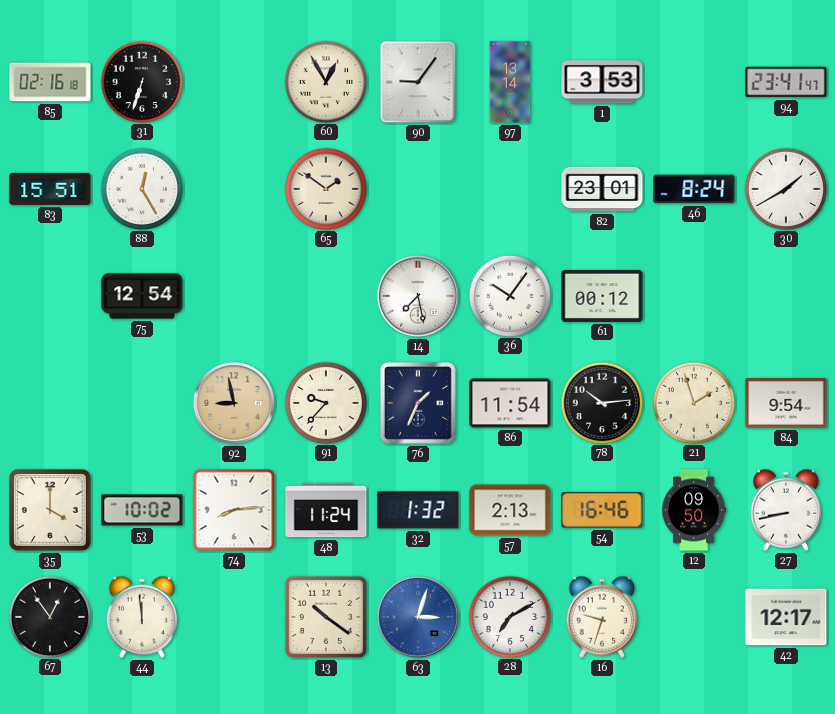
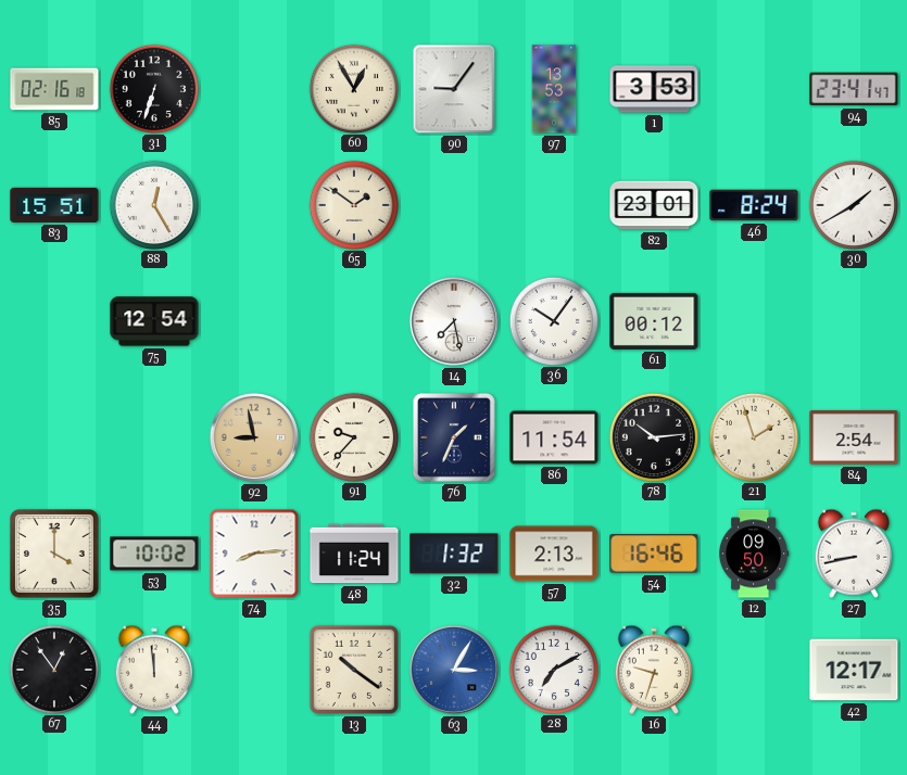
97: 13:14 -> 13:53 (554, 89)
84: 9:54 -> 2:54 (854, 437)
63: 3:03 -> 3:05 (454, 670)
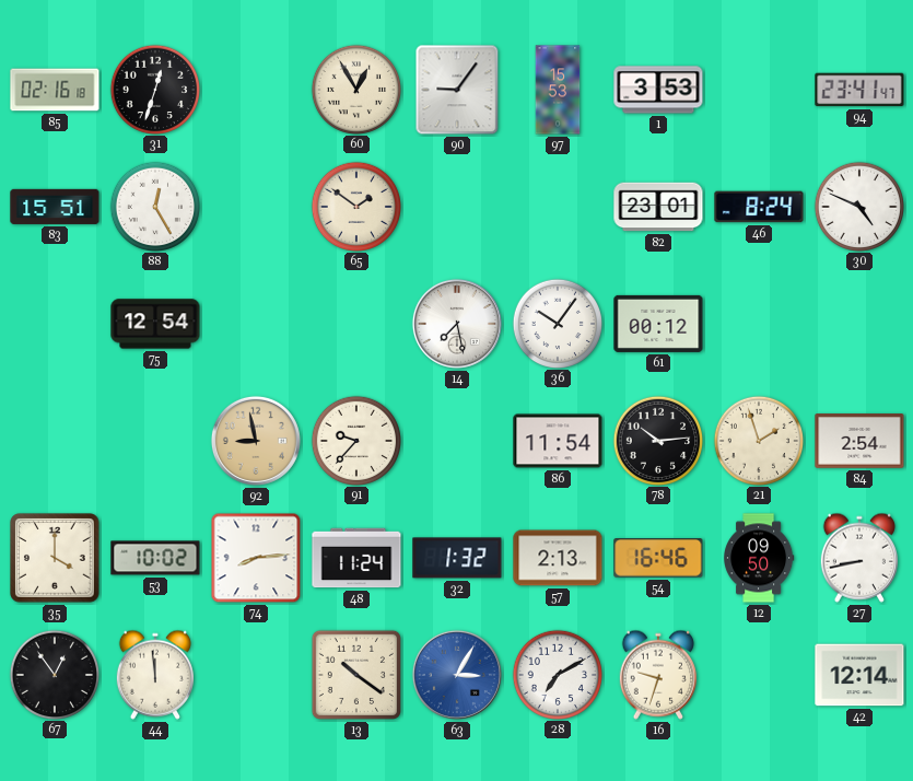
31: 6:33 -> 12:33 (154, 89)
97: 13:53 -> 15:53 (558, 90)
30: 1:40 -> 4:49 (858, 206)
76: 1:34 -> none (454, 437)
42: 12:17 -> 12:14 (859, 675)
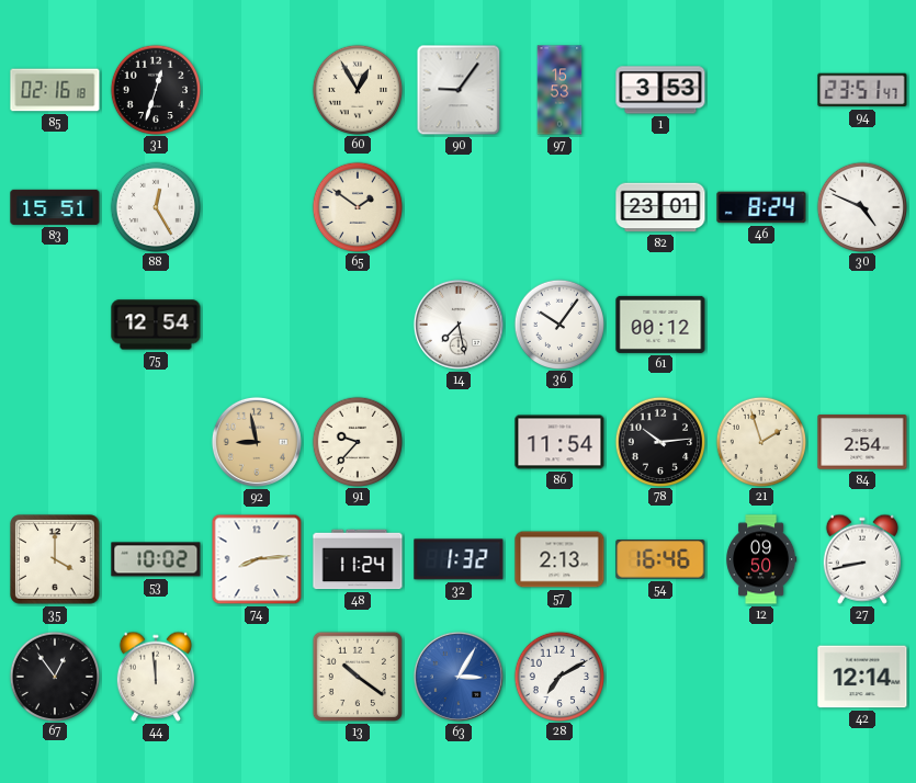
94: 23:41 -> 23:51 (862, 90)
16: 9:33 -> none (658, 675)
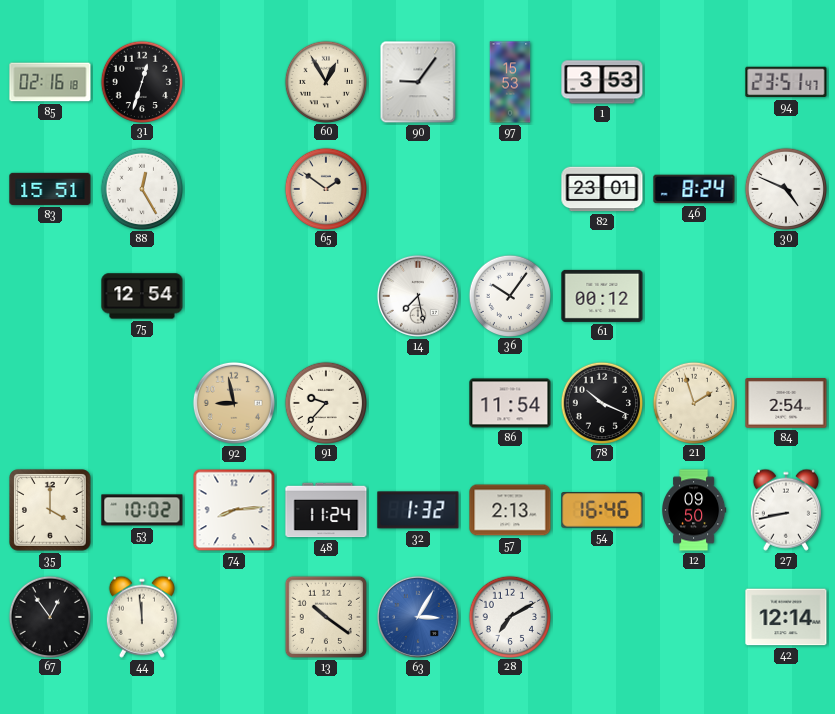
78: 10:14 -> 10:19 (601, 402)
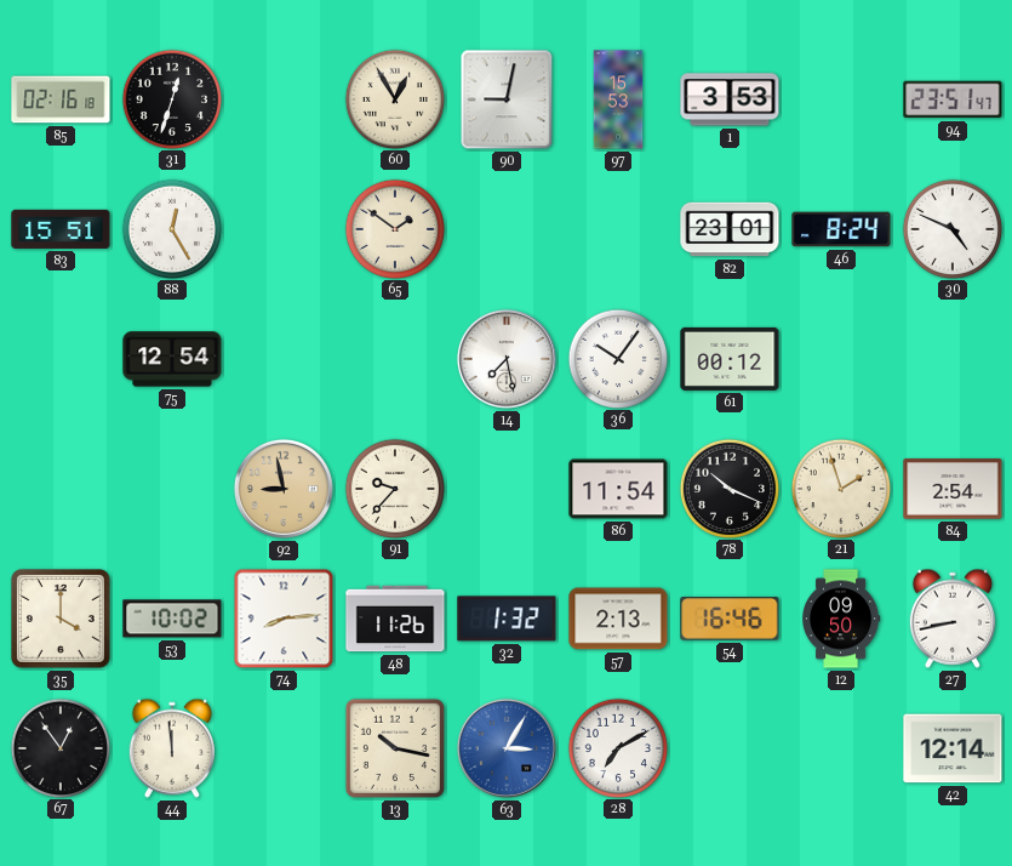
90: 9:06 -> 9:02 (507, 99)
48: 11:24 -> 11:26 (395, 619)
13: 10:21 -> 10:17 (395, 748)
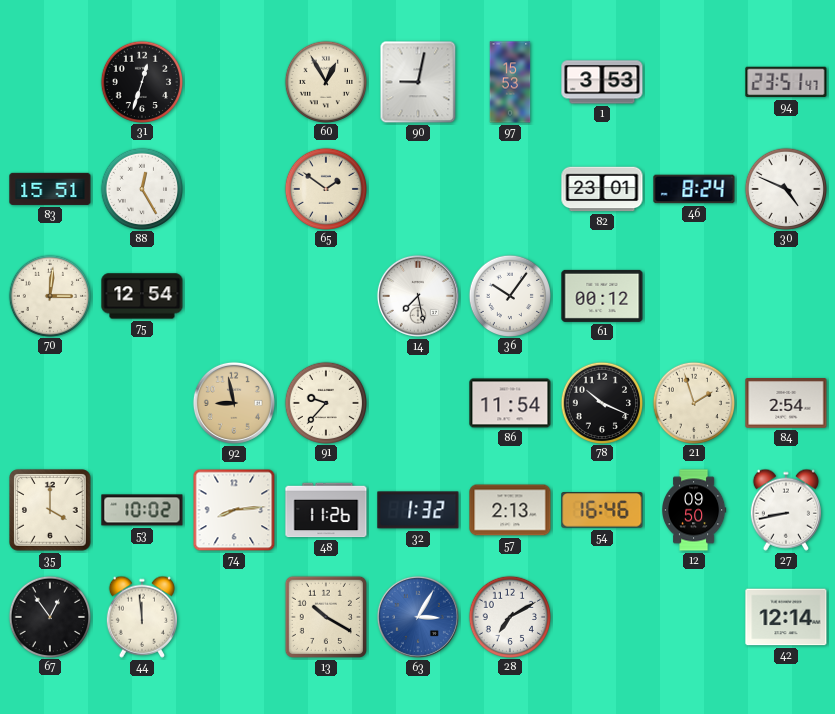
85: 02:16 -> none (61, 99)
70: none -> 3:01 (49, 295)
13: 10:17 -> 10:20 (326, 617)
